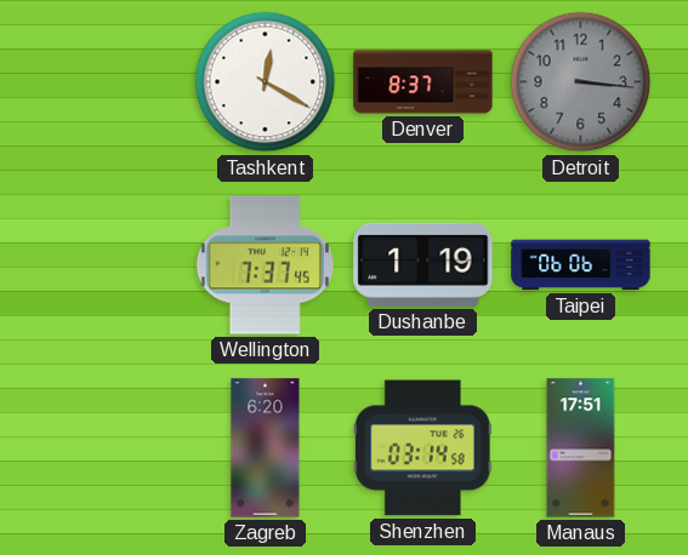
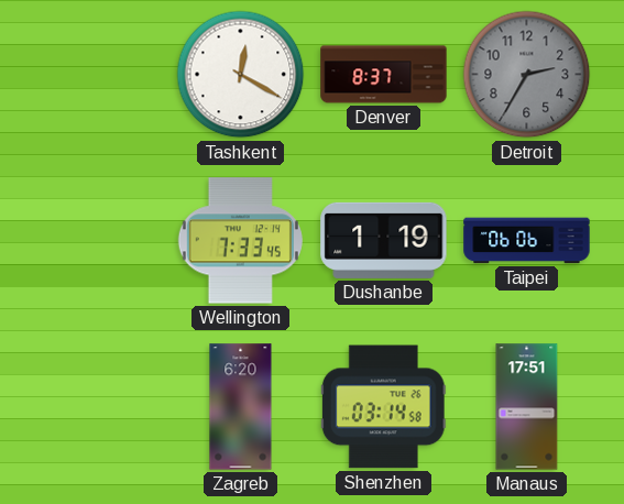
Detroit: 3:16 -> 2:35 (527, 75)
Wellington: 7:37 -> 7:33 (240, 241)
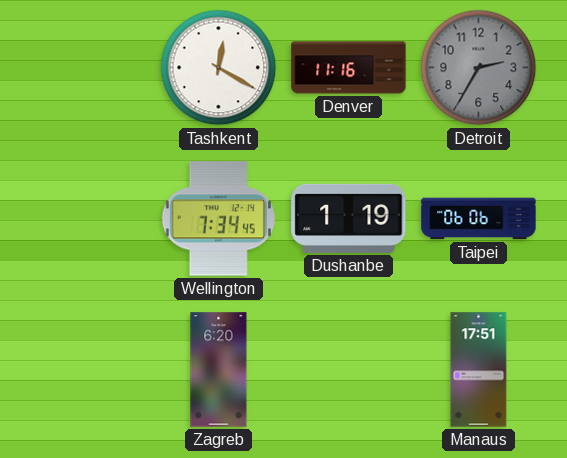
Denver: 8:37 -> 11:16 (349, 68)
Wellington: 7:33 -> 7:34 (218, 219)
Shenzhen: 03:14 -> none (383, 407)
